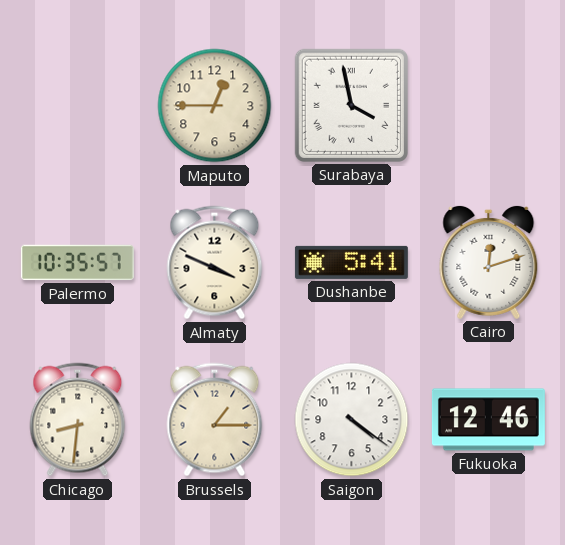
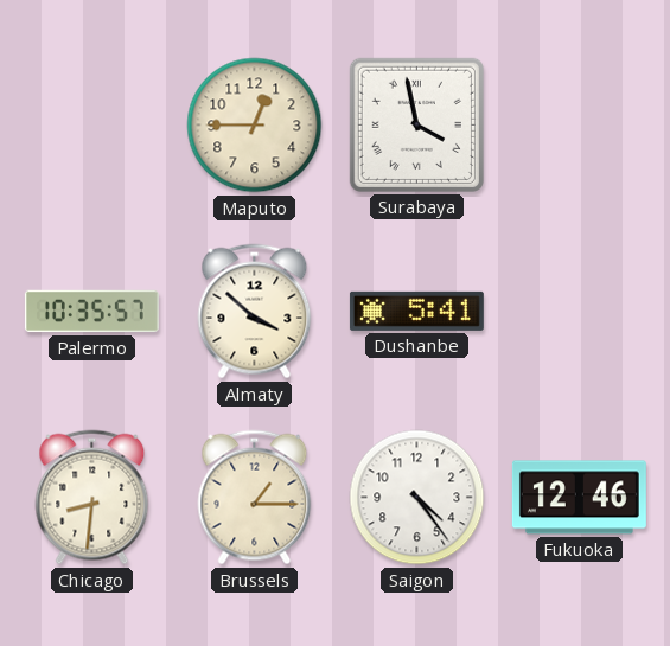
Almaty: 3:49 -> 3:52 (255, 312)
Cairo: 12:12 -> none (489, 262)
Saigon: 4:21 -> 4:24 (417, 498)
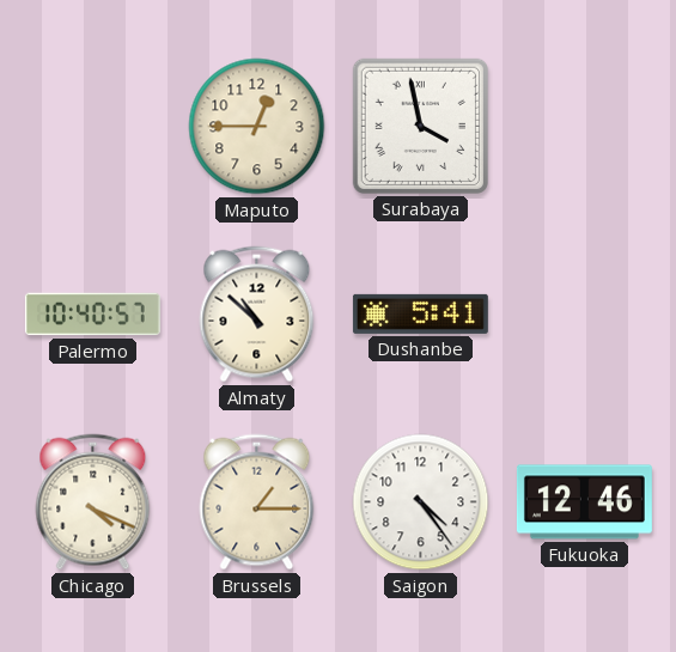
Palermo: 10:35 -> 10:40 (92, 315)
Almaty: 3:52 -> 10:52 (257, 315)
Chicago: 8:31 -> 4:19 (93, 502)
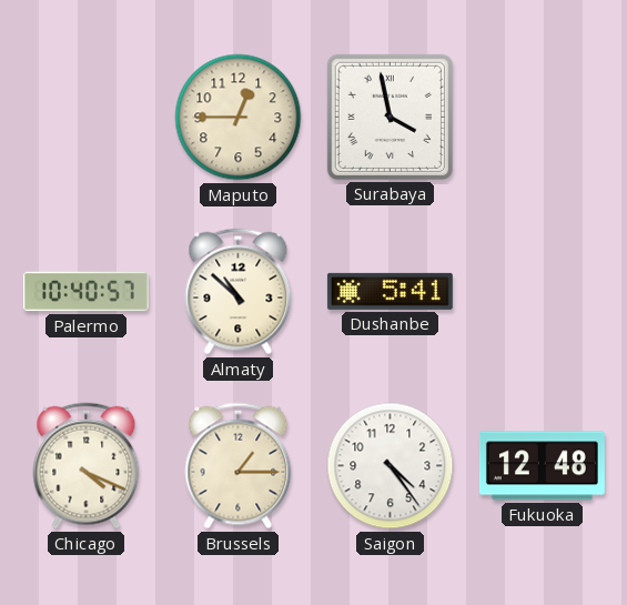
Fukuoka: 12:46 -> 12:48 (542, 466)
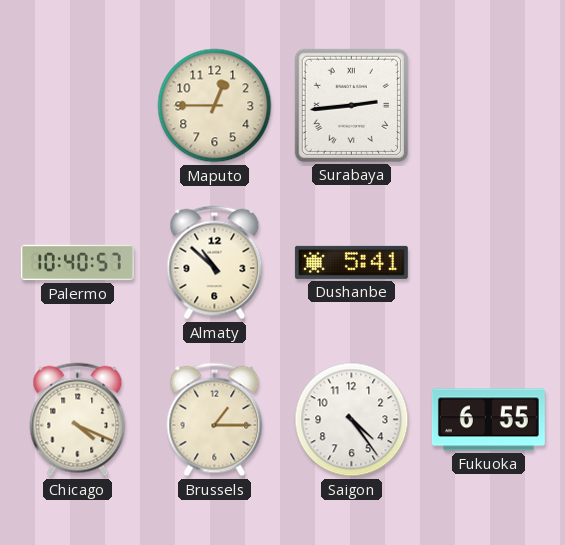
Surabaya: 3:58 -> 2:44 (351, 105)
Fukuoka: 12:48 -> 6:55 (488, 420)
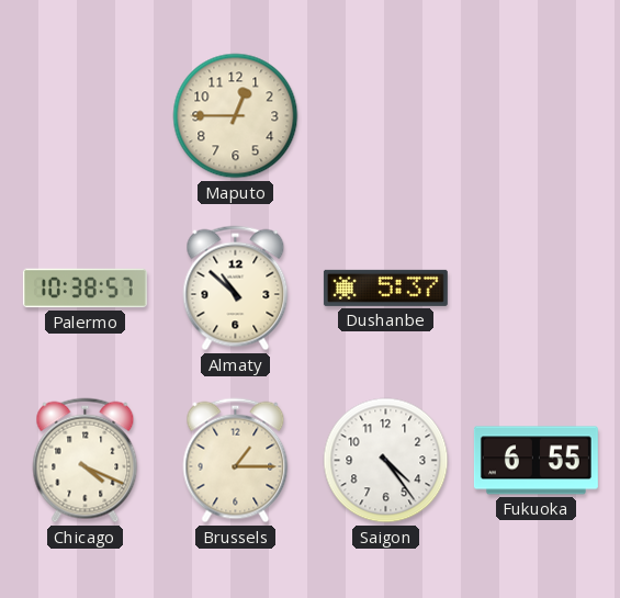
Surabaya: 2:44 -> none (351, 105)
Palermo: 10:40 -> 10:38 (84, 289)
Dushanbe: 5:41 -> 5:37 (385, 287)
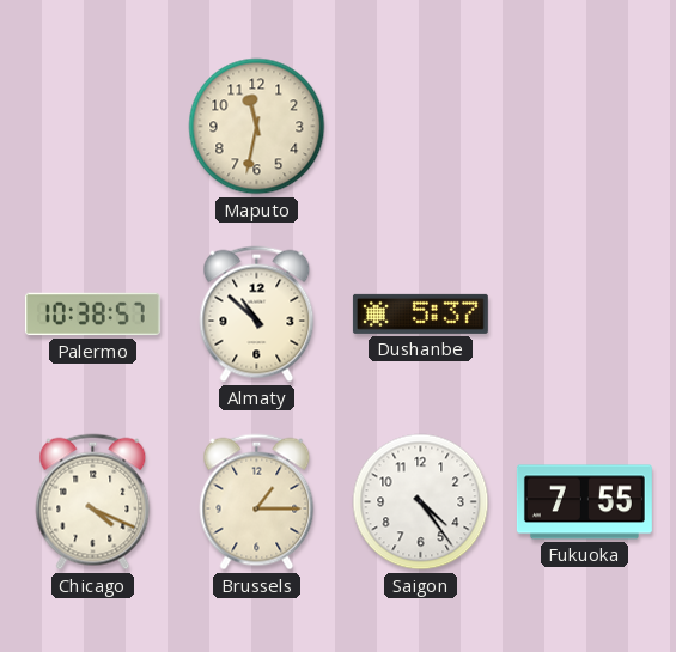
Maputo: 12:45 -> 11:32 (257, 127)
Fukuoka: 6:55 -> 7:55 (584, 502)
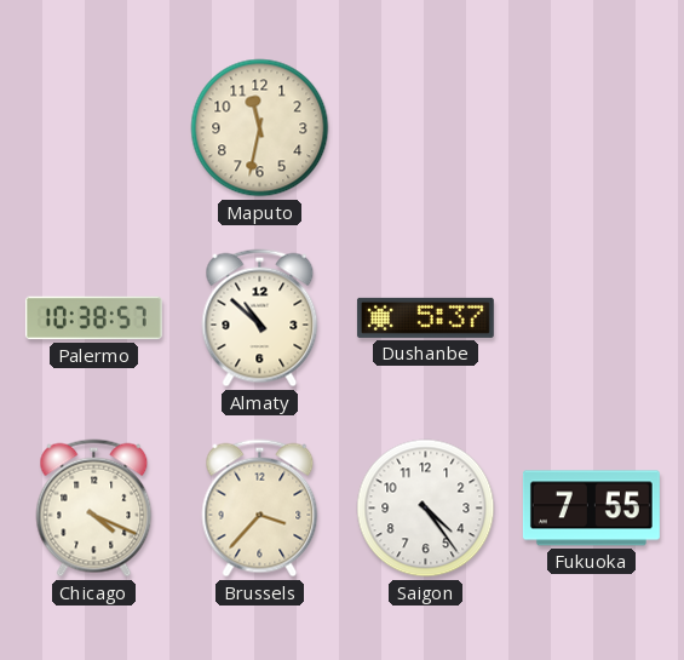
Brussels: 1:15 -> 3:37 (260, 509)
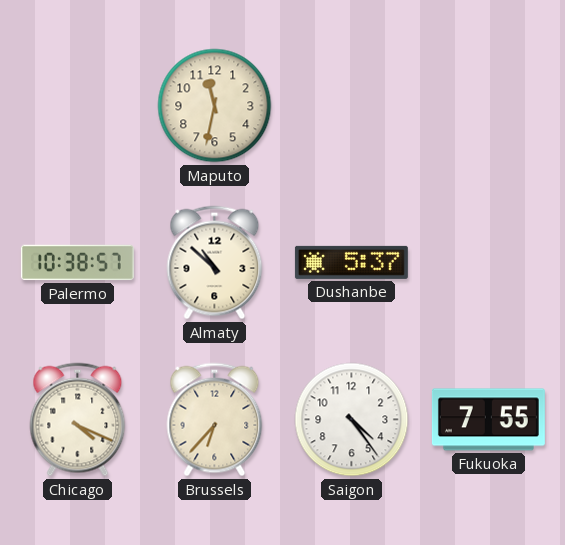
Brussels: 3:37 -> 6:37 (215, 420)
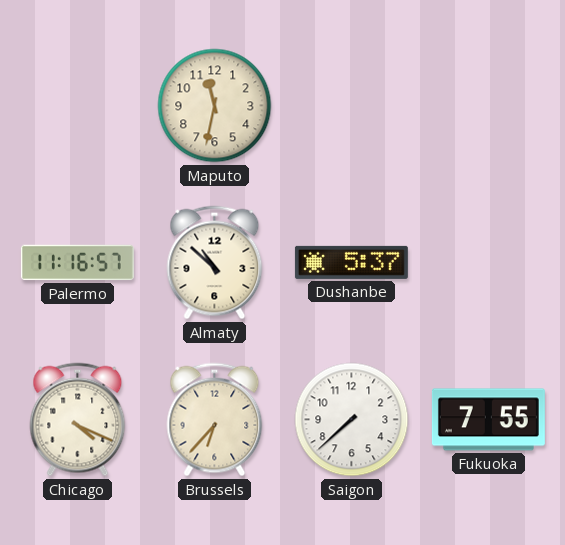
Palermo: 10:38 -> 11:16 (77, 263)
Saigon: 4:24 -> 7:38 (352, 420)
